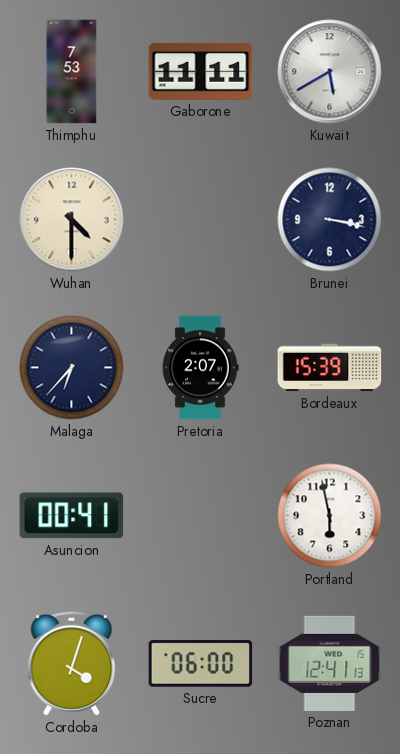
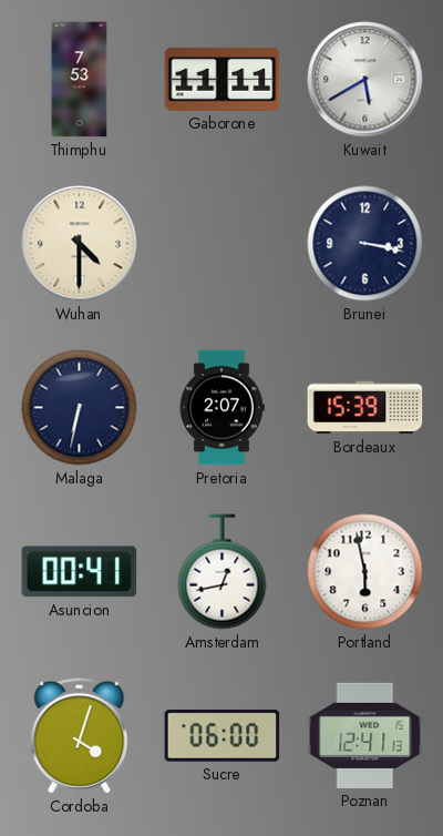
Malaga: 6:37 -> 6:32 (80, 408)
Amsterdam: none -> 12:43 (223, 572)
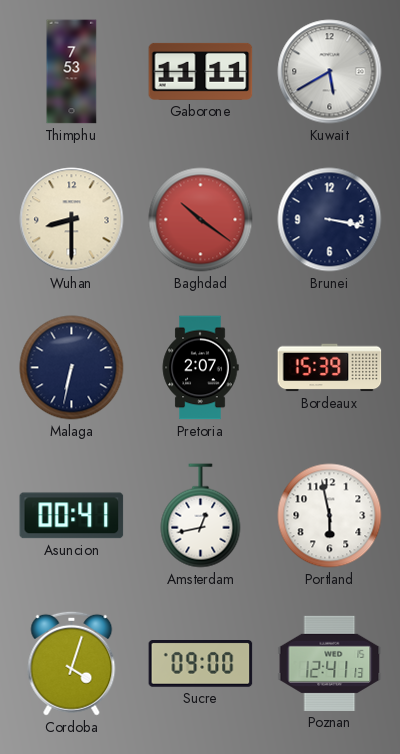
Wuhan: 4:30 -> 8:30 (72, 220)
Baghdad: none -> 10:21 (201, 220)
Sucre: 06:00 -> 09:00 (201, 664)
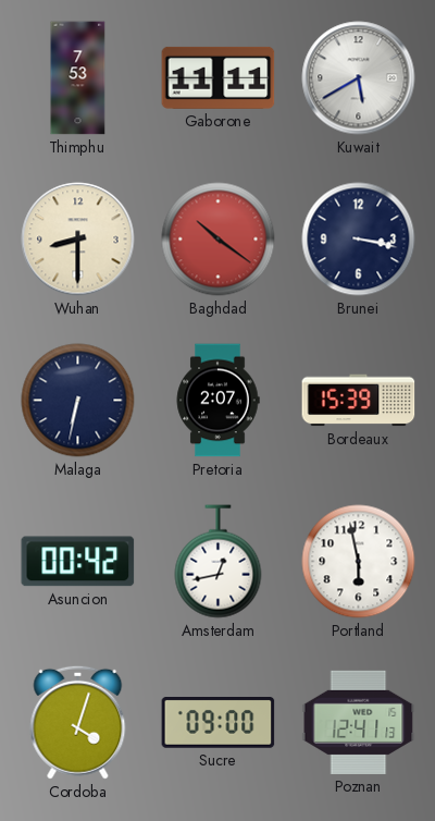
Asuncion: 00:41 -> 00:42 (78, 562)
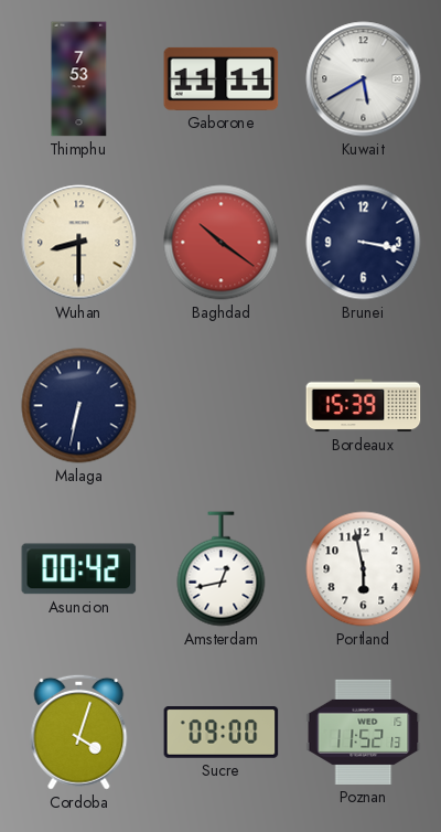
Pretoria: 2:07 -> none (217, 401)
Poznan: 12:41 -> 11:52 (364, 732)
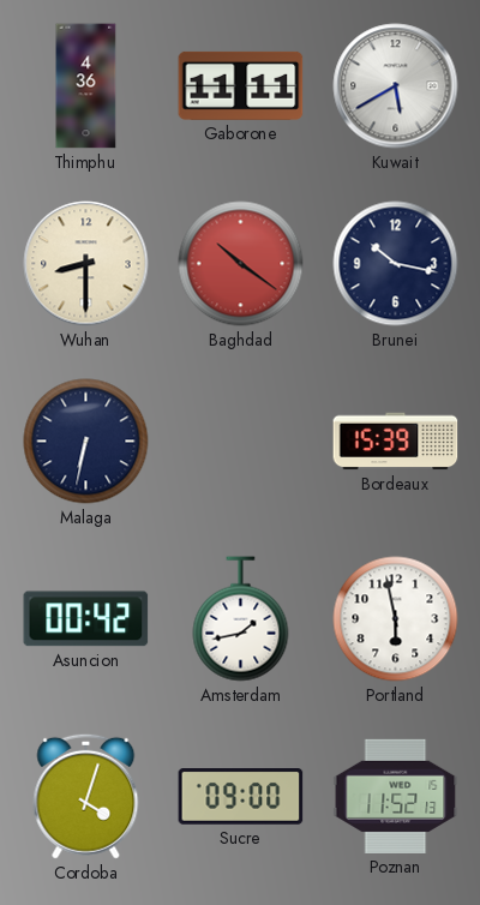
Thimphu: 7:53 -> 4:36 (86, 86)
Brunei: 3:17 -> 10:17 (396, 264)
Amsterdam: 12:43 -> 1:43 (241, 619)
